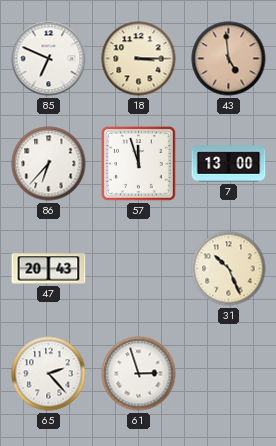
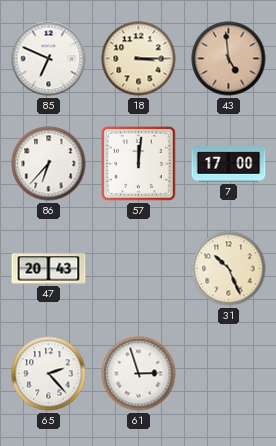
57: 11:57 -> 12:01 (139, 164)
7: 13:00 -> 17:00 (229, 164)
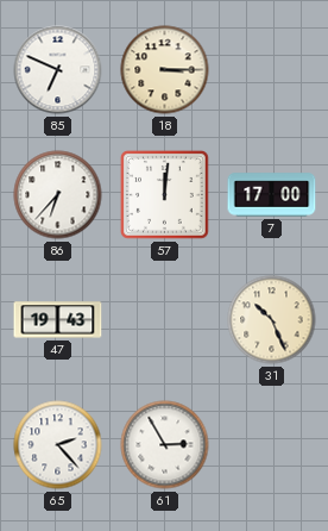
43: 4:59 -> none (229, 59)
47: 20:43 -> 19:43 (58, 320)
61: 2:57 -> 2:55 (165, 445)
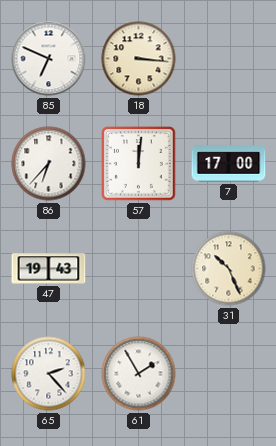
18: 3:15 -> 3:16 (139, 59)
61: 2:55 -> 1:55 (139, 374)
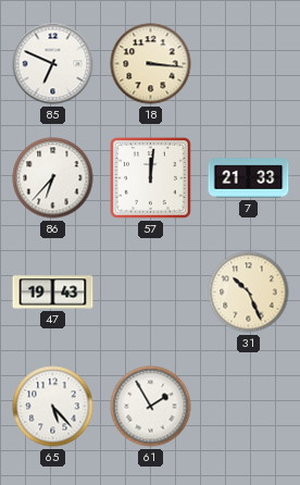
7: 17:00 -> 21:33 (249, 178)
65: 2:23 -> 5:23 (53, 407)
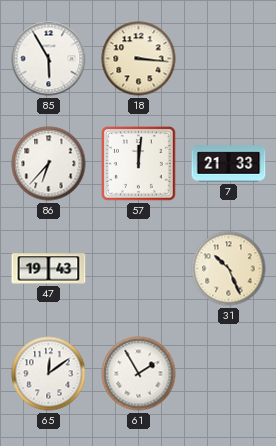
85: 6:49 -> 5:55 (49, 59)
65: 5:23 -> 12:09 (49, 374)
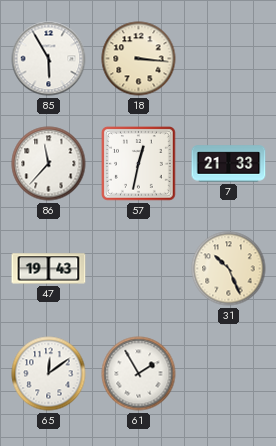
86: 6:37 -> 11:37 (49, 164)
57: 12:01 -> 12:32 (139, 164)
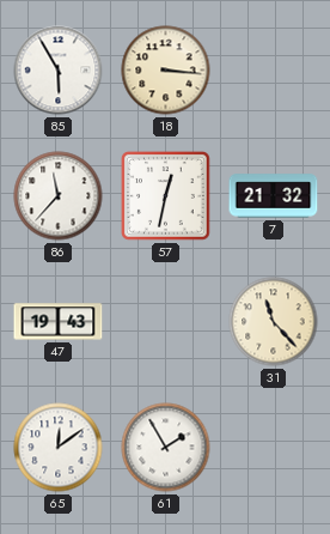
7: 21:33 -> 21:32 (274, 196)
31: 10:26 -> 11:23 (274, 322)
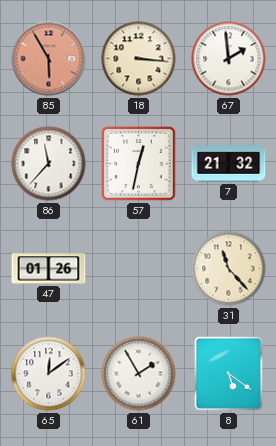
85 dial: white -> salmon (49, 59)
67: none -> 1:59 (229, 59)
47: 19:43 -> 01:26 (49, 269)
8: none -> 5:21 (228, 373)
